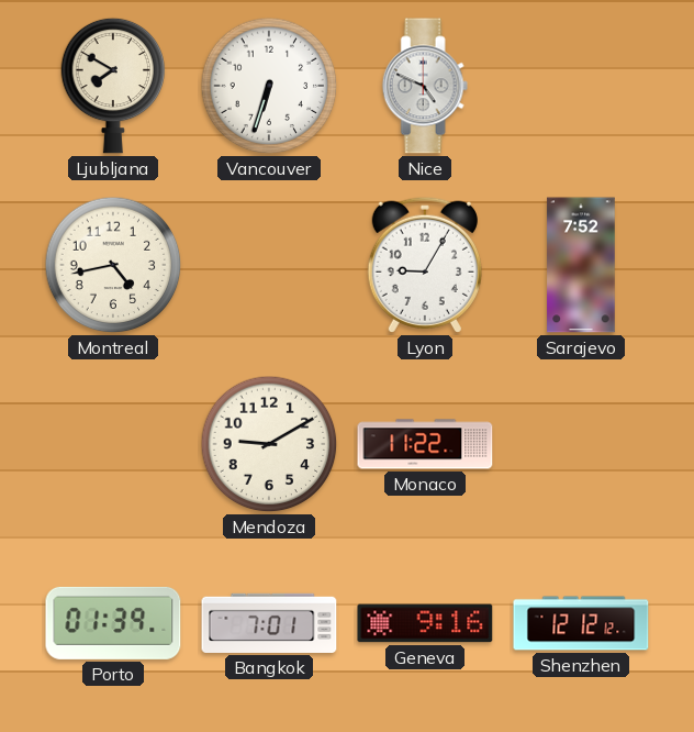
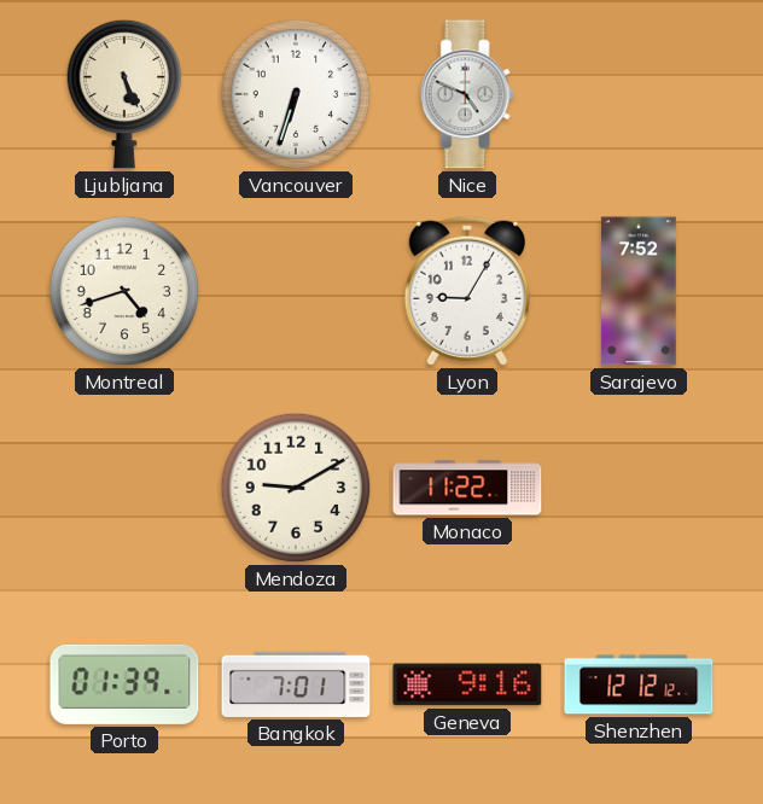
Ljubljana: 7:50 -> 5:26 (124, 94)
Montreal: 4:43 -> 4:42 (124, 291)
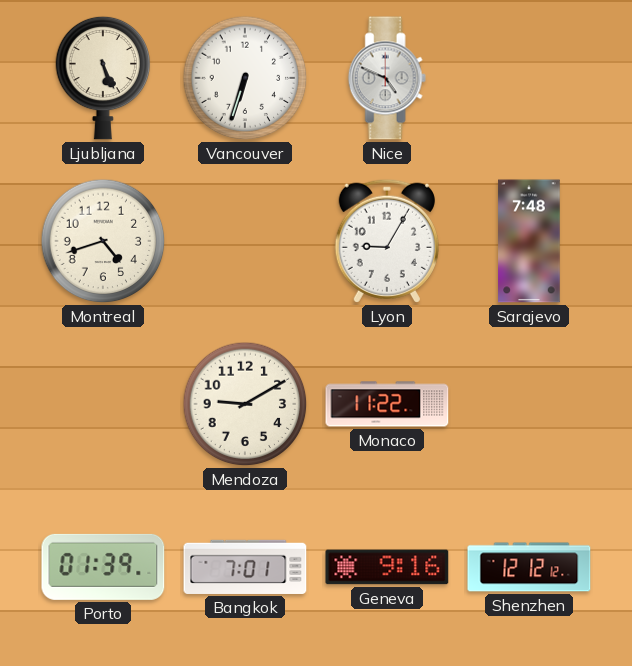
Sarajevo: 7:52 -> 7:48 (529, 241)
